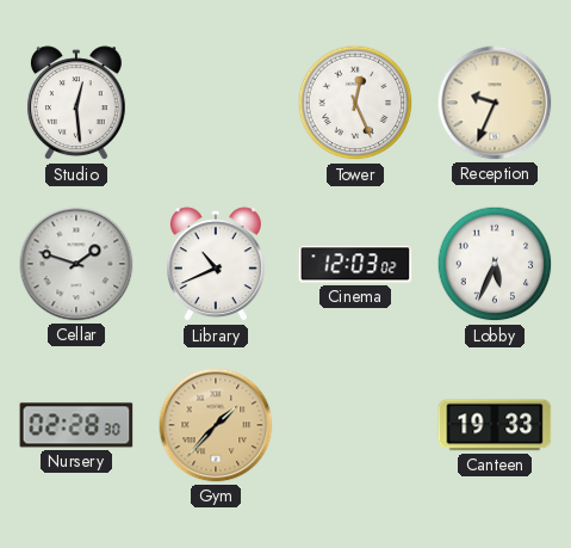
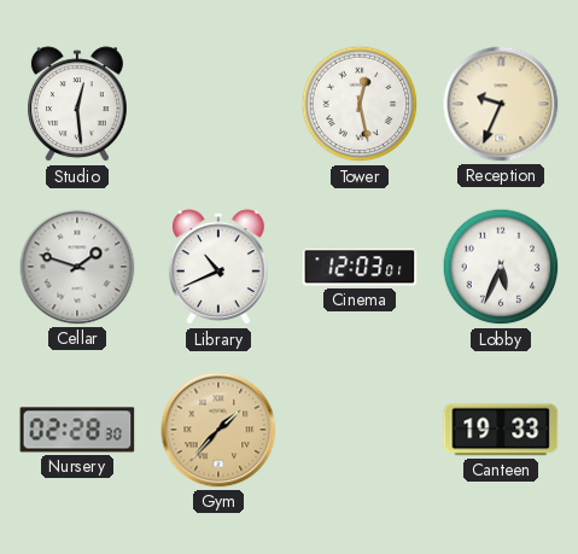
Tower: 12:26 -> 12:28 (360, 104)
Cinema: 12:03:02 -> 12:03:01 (360, 267)
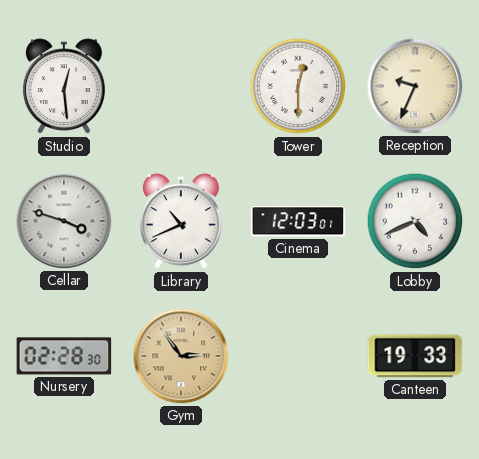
Tower: 12:28 -> 12:30 (298, 86)
Cellar: 1:48 -> 3:48 (64, 221)
Lobby: 5:34 -> 4:41 (415, 221)
Gym: 1:37 -> 2:54 (181, 356)
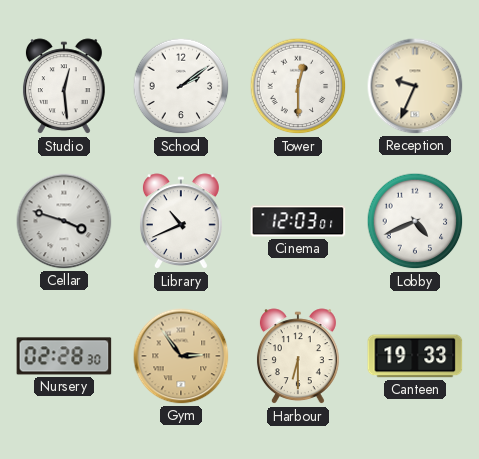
School: none -> 2:09 (181, 86)
Harbour: none -> 6:30 (298, 357)
